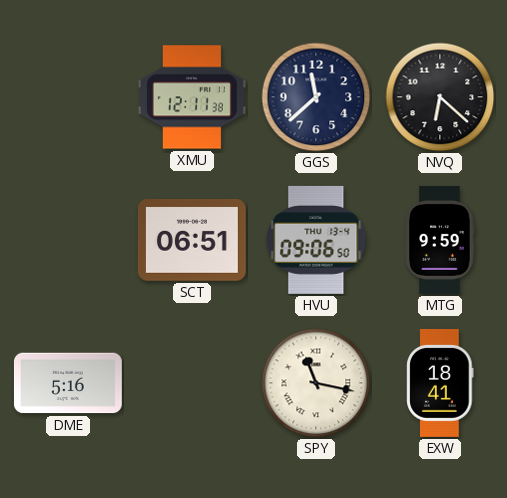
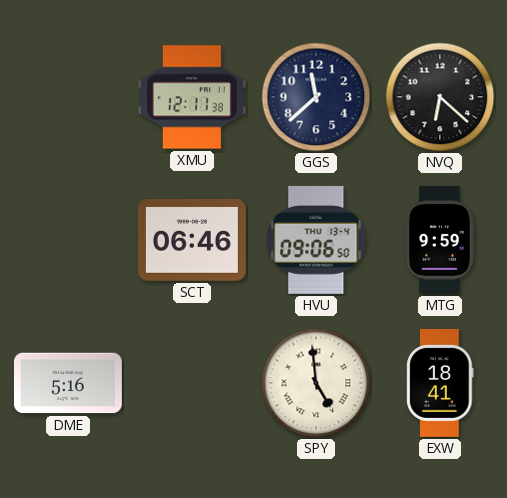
SCT: 06:51 -> 06:46 (192, 241)
SPY: 11:17 -> 4:59 (316, 383)
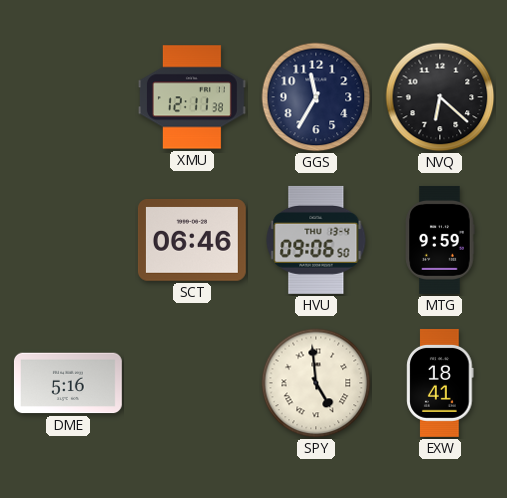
GGS: 11:38 -> 11:35 (316, 97)
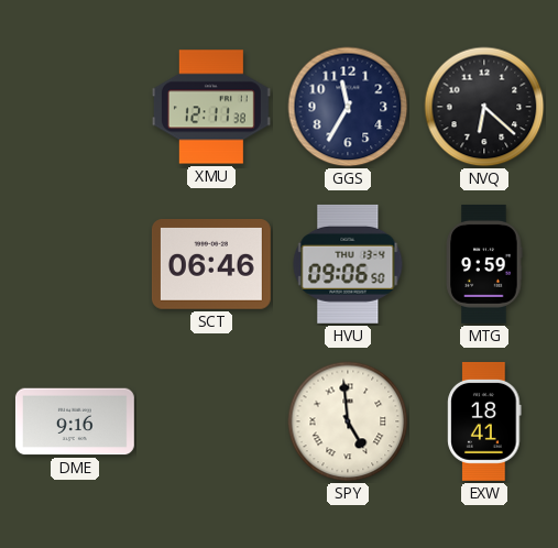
DME: 5:16 -> 9:16 (75, 421)
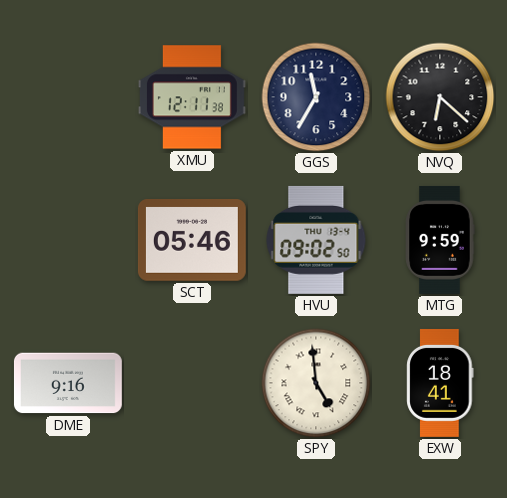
SCT: 06:46 -> 05:46 (192, 241)
HVU: 09:06 -> 09:02 (316, 240)
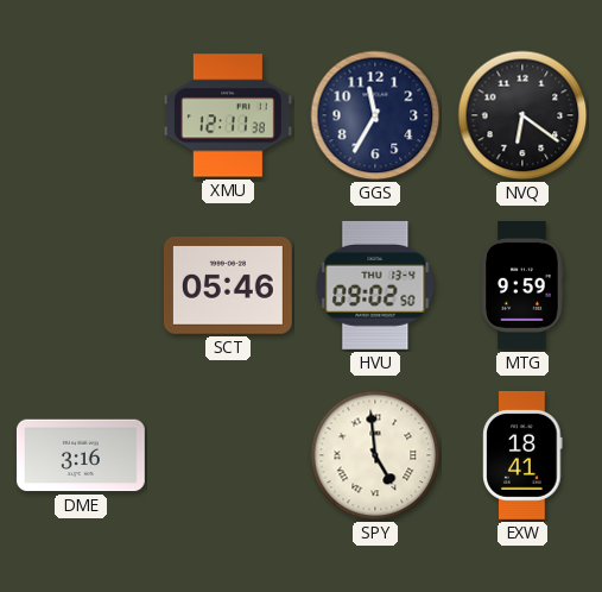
NVQ: 6:22 -> 6:21 (522, 115)
DME: 9:16 -> 3:16 (81, 455)
